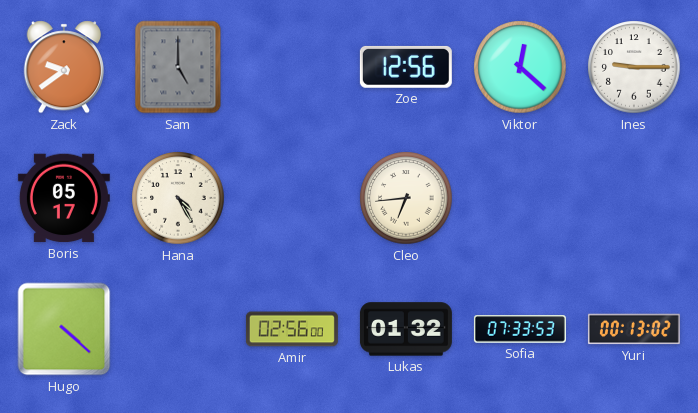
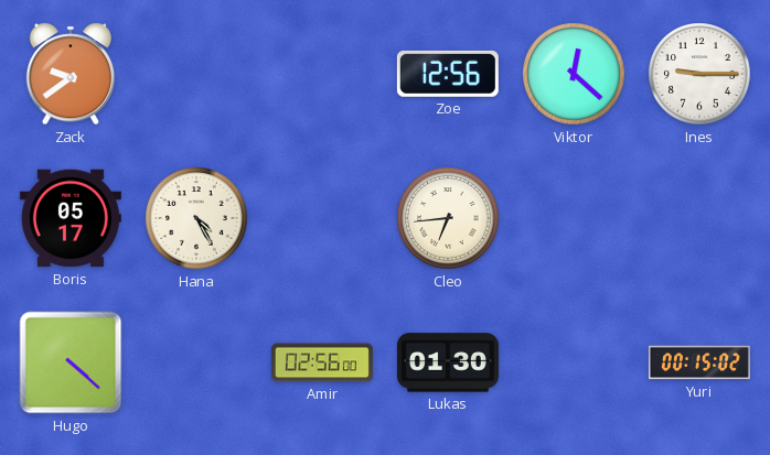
Sam: 5:00 -> none (178, 67)
Lukas: 01:32 -> 01:30 (448, 362)
Sofia: 07:33 -> none (520, 329)
Yuri: 00:13 -> 00:15 (699, 362)
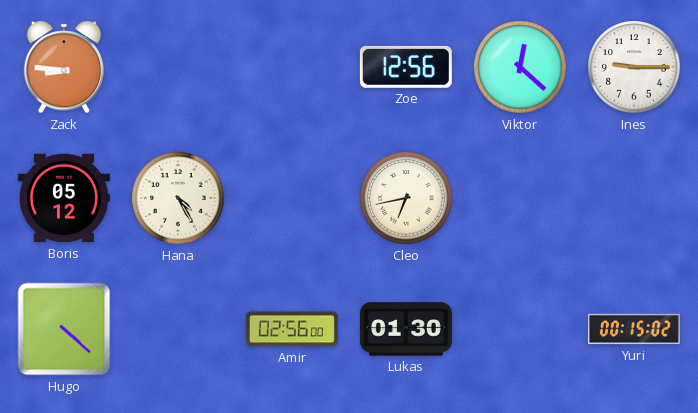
Zack: 9:39 -> 8:46 (63, 67)
Boris: 05:17 -> 05:12 (64, 198)
Cleo: 6:44 -> 6:43 (406, 198)
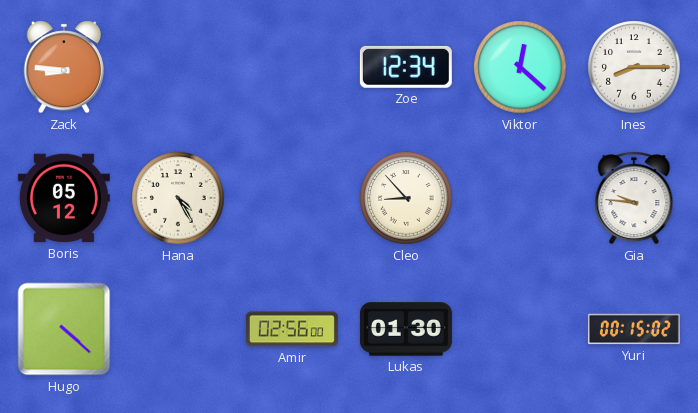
Zoe: 12:56 -> 12:34 (406, 67)
Ines: 9:15 -> 8:15 (634, 67)
Cleo: 6:43 -> 8:53 (406, 198)
Gia: none -> 9:46 (634, 198)
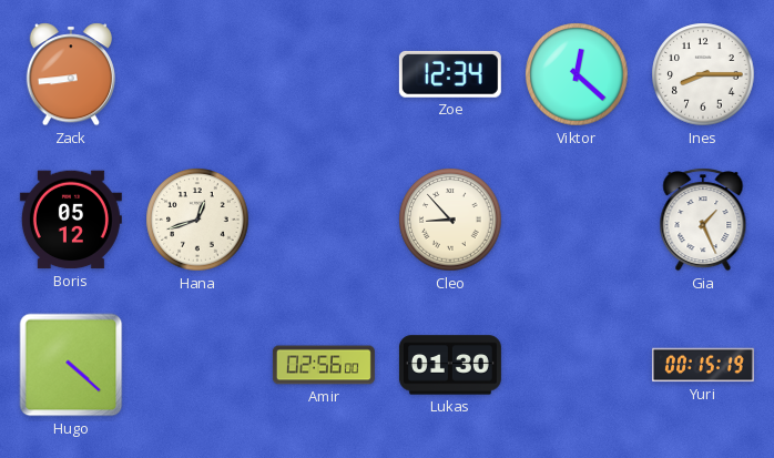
Zack: 8:46 -> 8:44 (70, 74)
Hana: 4:25 -> 12:42 (197, 220)
Gia: 9:46 -> 1:26 (703, 220)
Yuri: 00:15:02 -> 00:15:19 (703, 365)
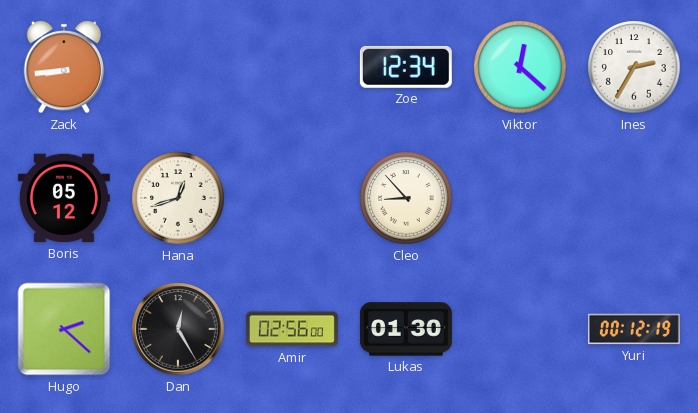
Ines: 8:15 -> 2:35 (634, 67)
Gia: 1:26 -> none (703, 220)
Hugo: 4:22 -> 2:22 (64, 329)
Dan: none -> 12:25 (178, 329)
Yuri: 00:15 -> 00:12 (634, 329)
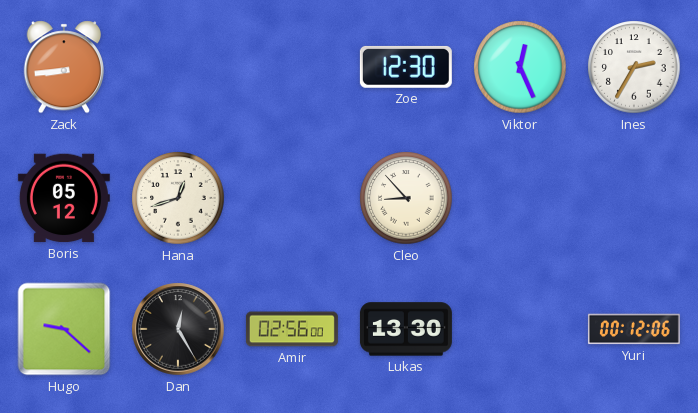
Zoe: 12:34 -> 12:30 (406, 67)
Viktor: 12:22 -> 12:26 (520, 67)
Hugo: 2:22 -> 9:22 (64, 329)
Lukas: 01:30 -> 13:30 (406, 329)
Yuri: 00:12:19 -> 00:12:06 (634, 329)
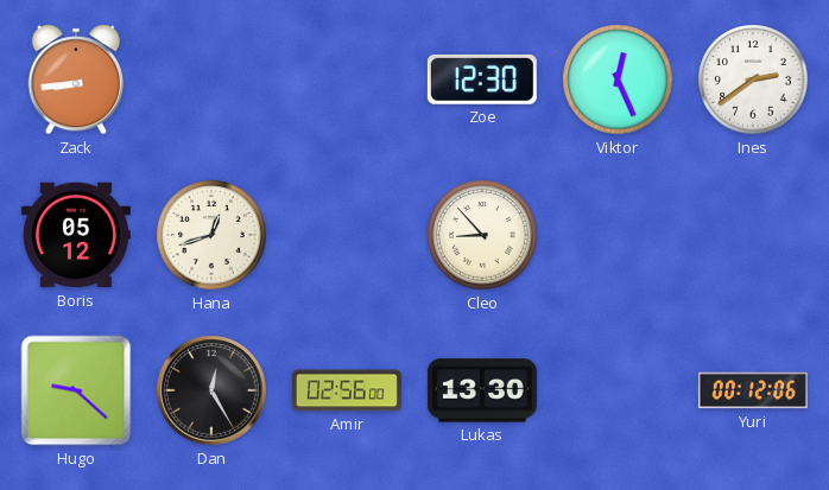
Ines: 2:35 -> 2:39 (753, 79)
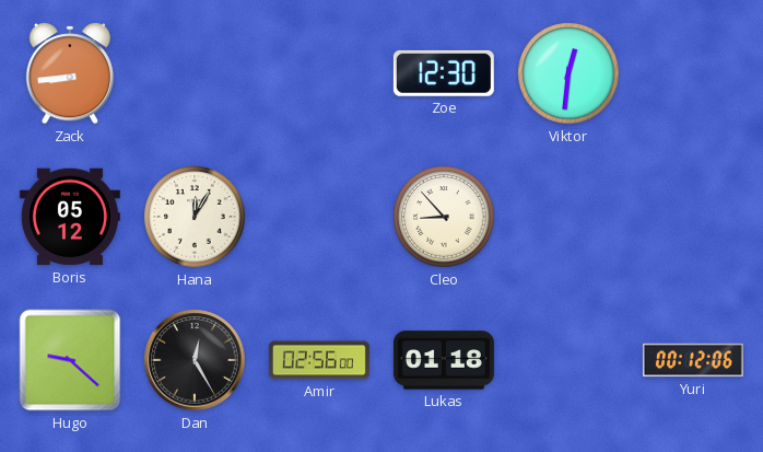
Viktor: 12:26 -> 12:31 (568, 73)
Ines: 2:39 -> none (753, 79)
Hana: 12:42 -> 12:05 (195, 217)
Lukas: 13:30 -> 01:18 (444, 360)
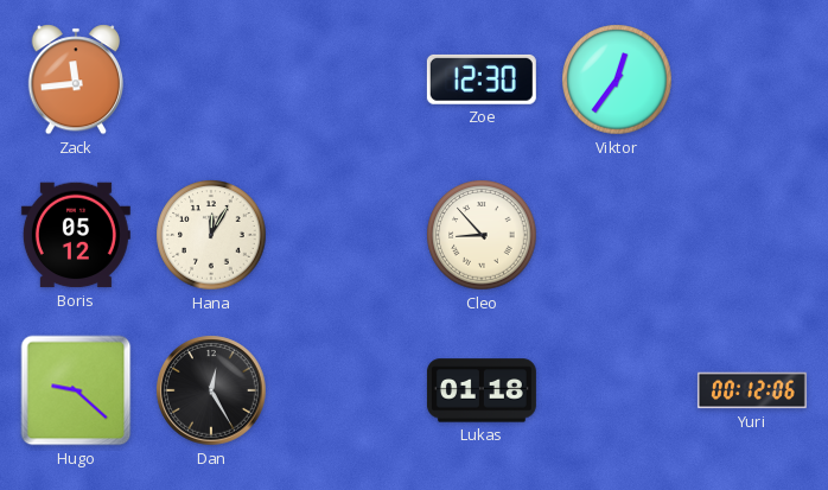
Zack: 8:44 -> 11:44 (75, 79)
Viktor: 12:31 -> 12:36 (617, 79)
Amir: 02:56 -> none (319, 360)
